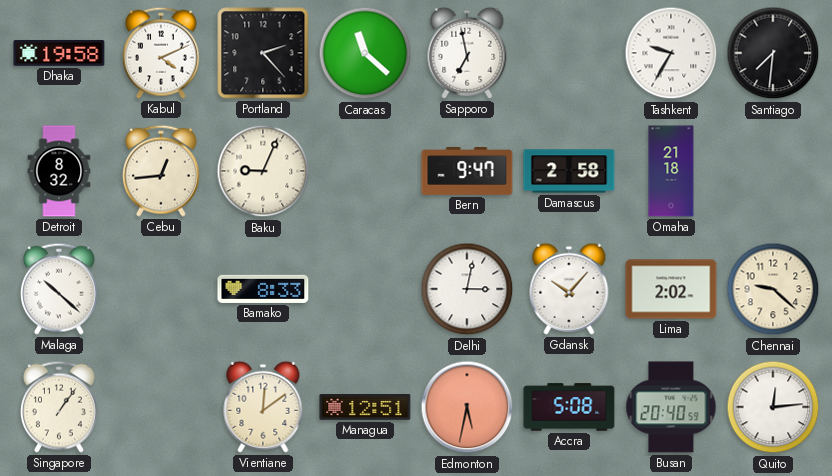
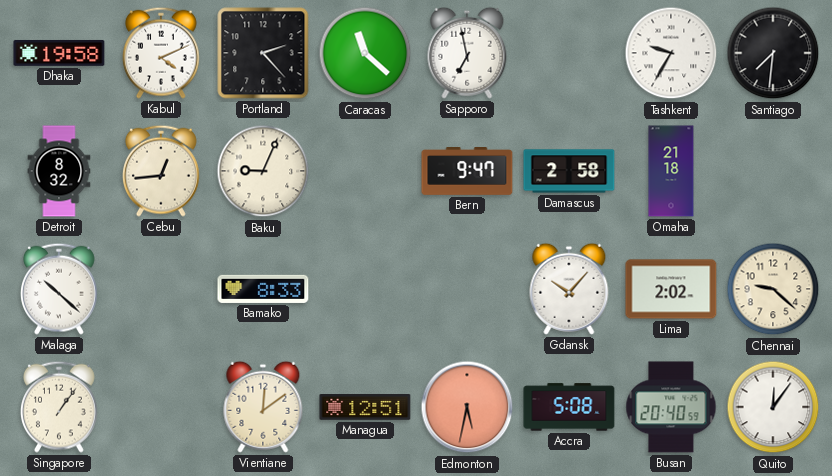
Delhi: 3:02 -> none (467, 289)
Quito: 12:14 -> 12:06 (773, 407)
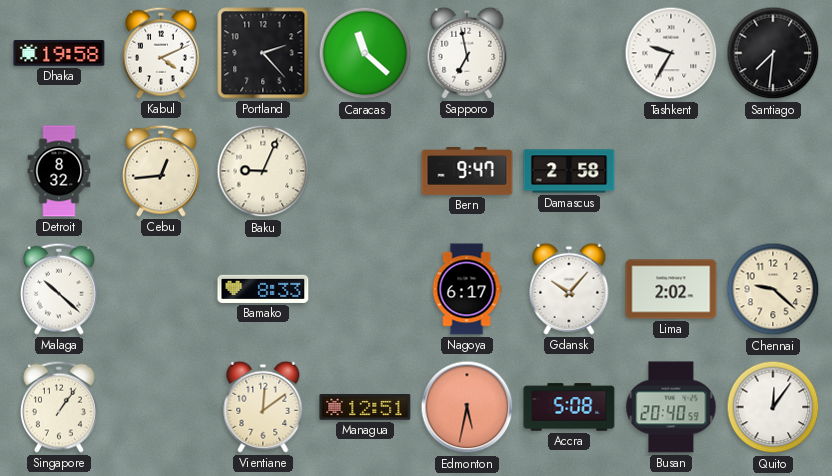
Omaha: 21:18 -> none (671, 171)
Nagoya: none -> 6:17 (467, 289)
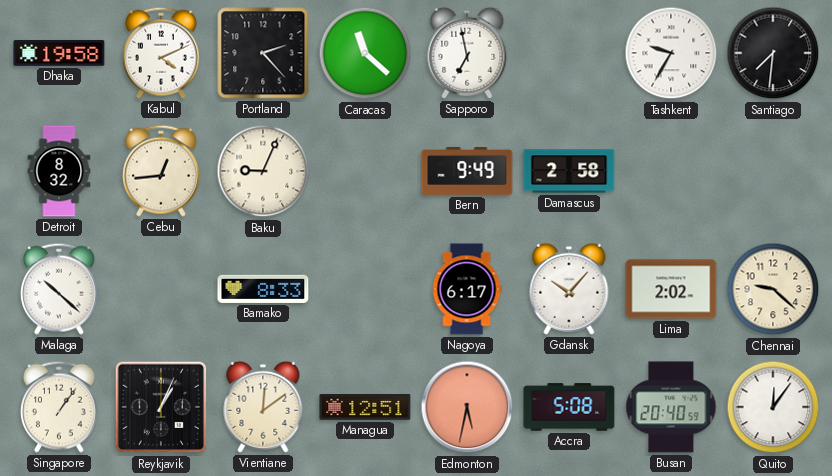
Bern: 9:47 -> 9:49 (467, 172)
Reykjavik: none -> 1:04 (161, 407)
